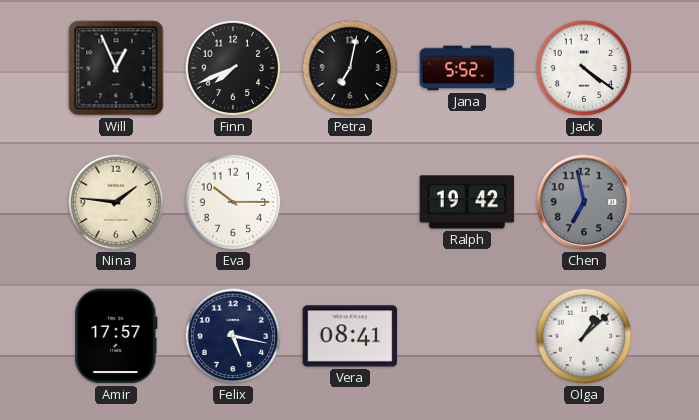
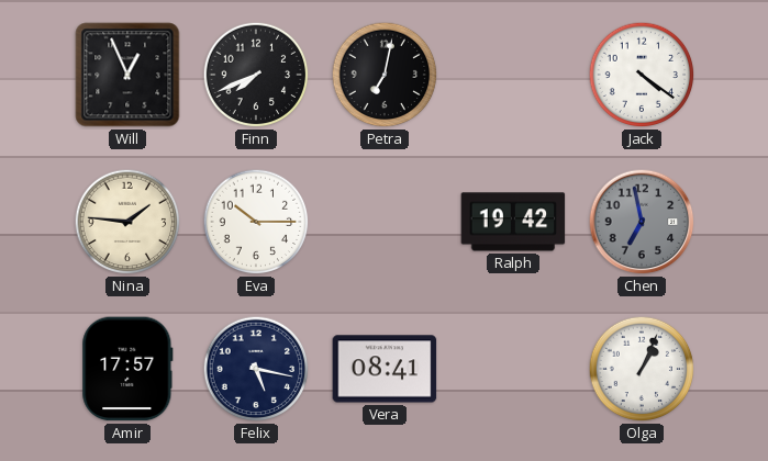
Jana: 5:52 -> none (467, 68)
Olga: 1:08 -> 1:04 (642, 369)
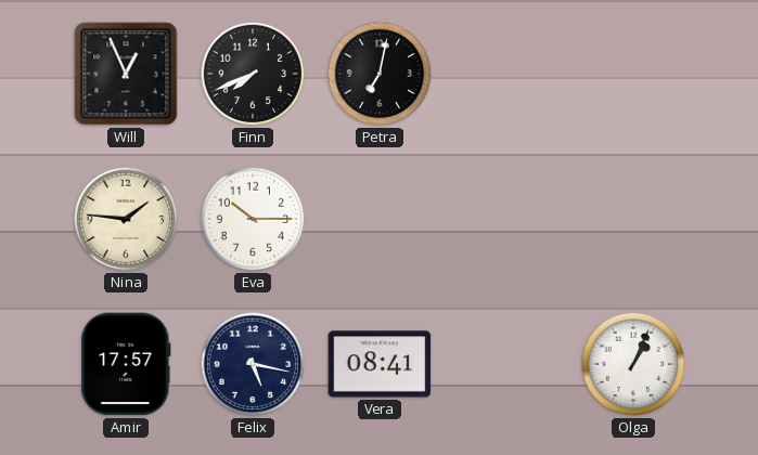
Jack: 4:21 -> none (642, 75)
Ralph: 19:42 -> none (513, 222)
Chen: 6:58 -> none (642, 222)
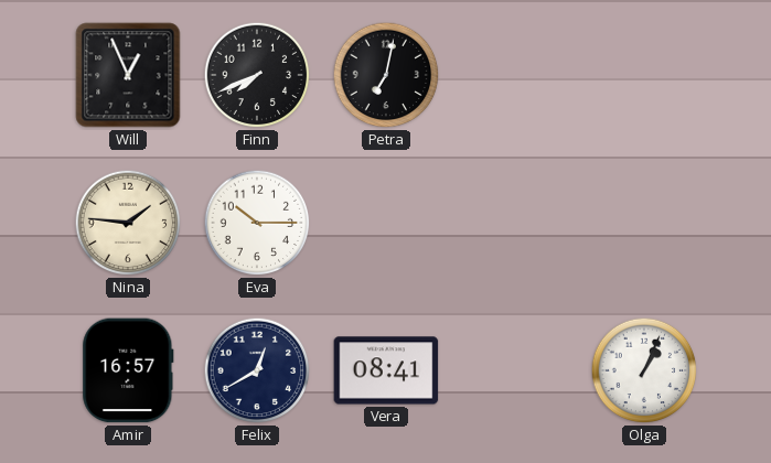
Amir: 17:57 -> 16:57 (128, 370)
Felix: 5:17 -> 12:40 (257, 370)
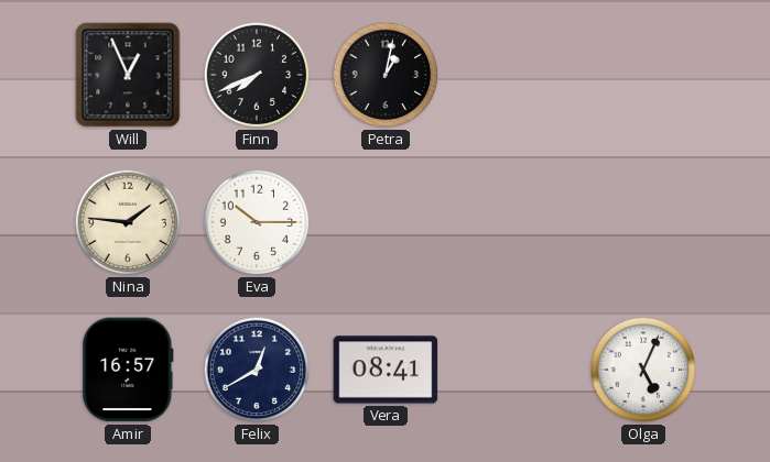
Petra: 7:02 -> 1:02 (386, 75)
Olga: 1:04 -> 5:04 (643, 370)
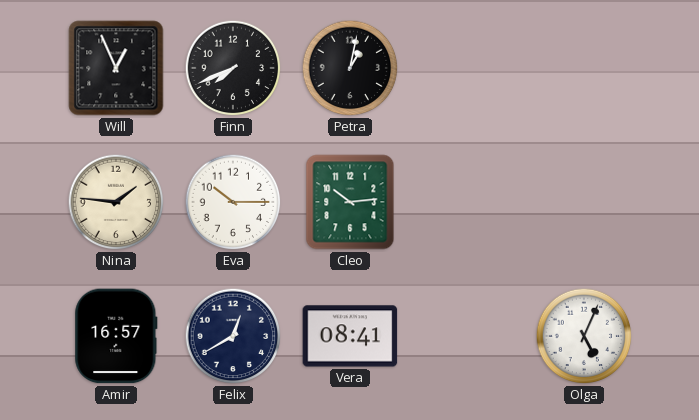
Cleo: none -> 10:14 (350, 202)
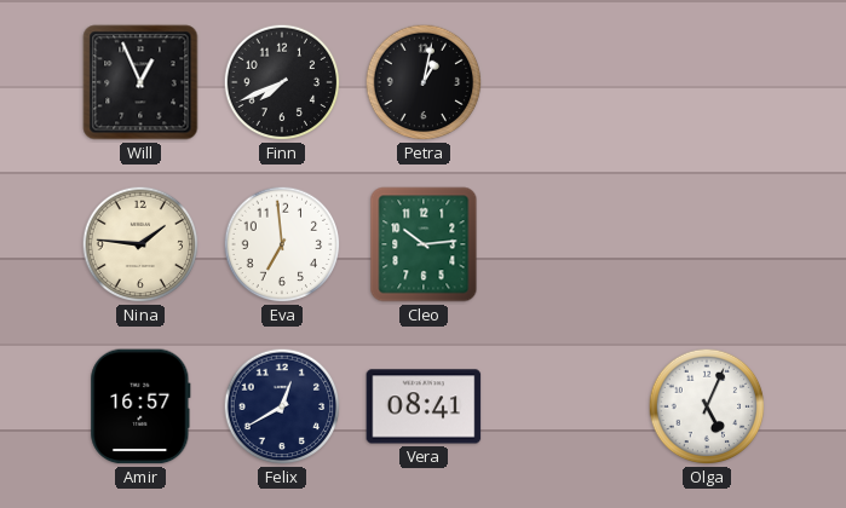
Eva: 10:15 -> 6:59 (282, 244)
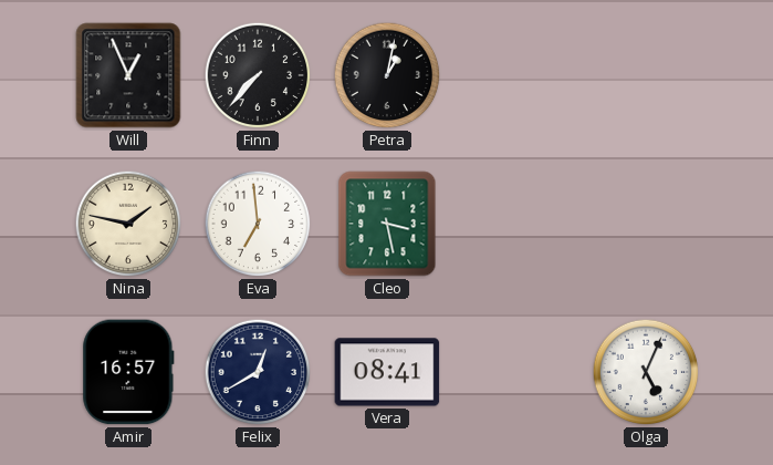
Finn: 7:41 -> 7:37 (258, 75)
Nina: 1:46 -> 1:47 (128, 224)
Cleo: 10:14 -> 3:28 (387, 224)
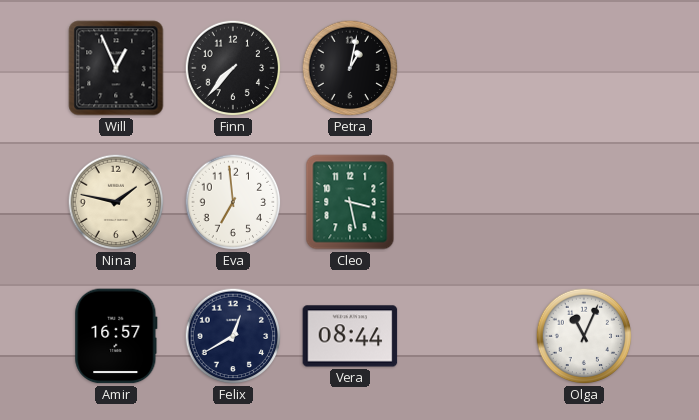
Vera: 08:41 -> 08:44 (350, 336)
Olga: 5:04 -> 11:04 (584, 336)
